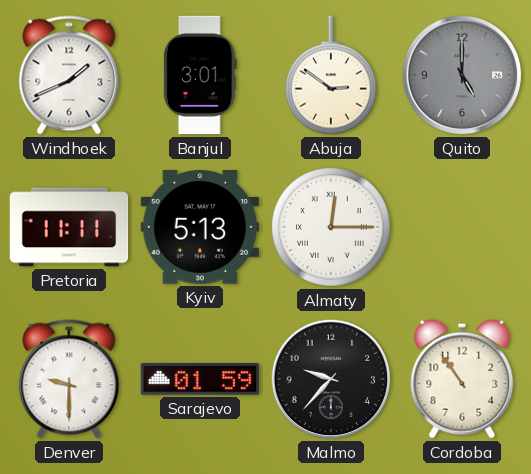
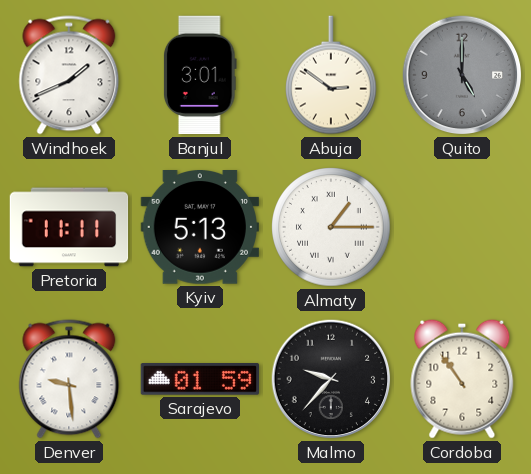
Almaty: 12:15 -> 1:15 (331, 227)
Denver: 9:30 -> 9:29 (69, 379)
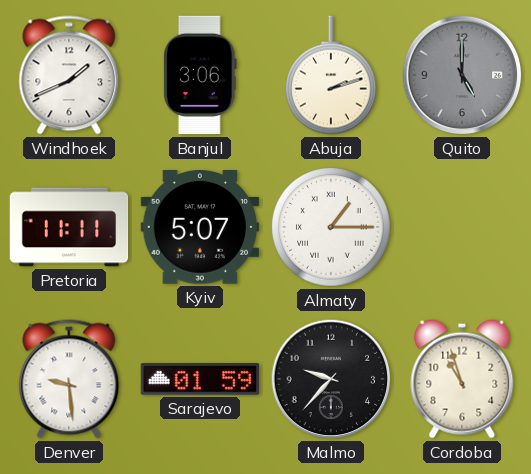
Banjul: 3:01 -> 3:06 (200, 75)
Abuja: 2:51 -> 2:12 (332, 75)
Kyiv: 5:13 -> 5:07 (199, 227)
Cordoba: 10:54 -> 10:57 (462, 379)
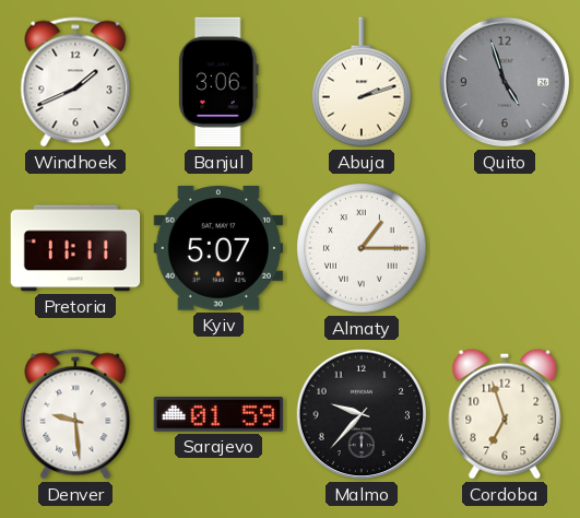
Quito: 5:00 -> 4:57 (505, 82)
Cordoba: 10:57 -> 6:57 (505, 414)
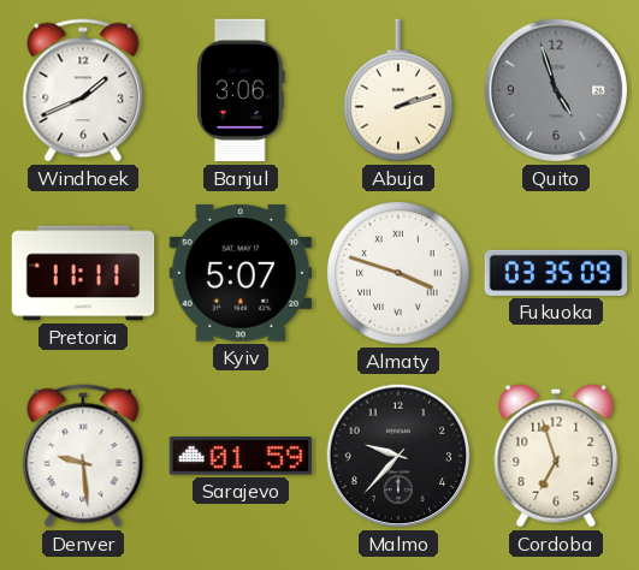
Almaty: 1:15 -> 3:48 (398, 273)
Fukuoka: none -> 03:35 (556, 273)
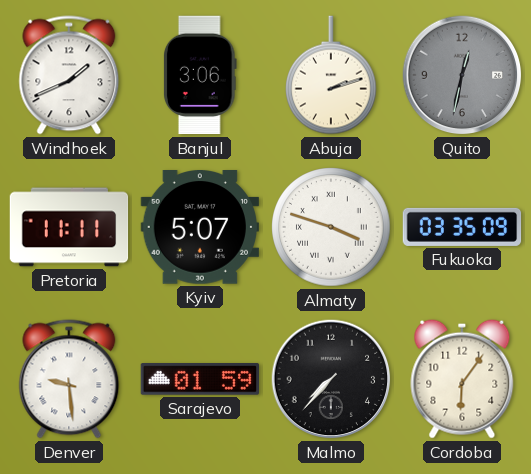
Quito: 4:57 -> 12:32 (462, 75)
Malmo: 9:37 -> 7:37 (331, 379)
Cordoba: 6:57 -> 6:06 (462, 379)
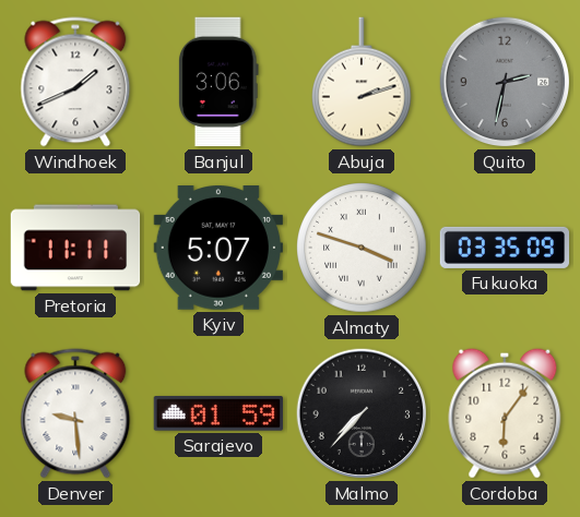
Quito: 12:32 -> 2:32 (505, 82)
